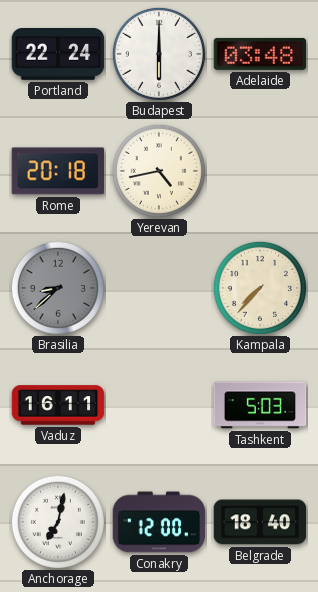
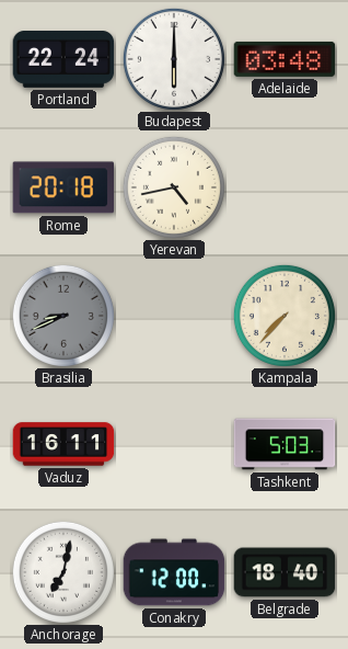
Brasilia: 8:38 -> 8:41 (63, 316)
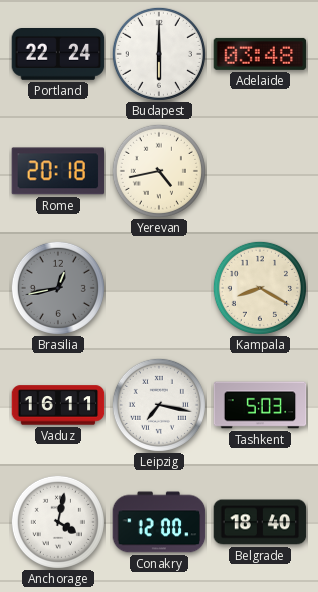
Brasilia: 8:41 -> 12:43 (58, 288)
Kampala: 7:37 -> 8:20 (260, 288)
Leipzig: none -> 7:17 (159, 405)
Anchorage: 7:02 -> 4:02 (58, 522)
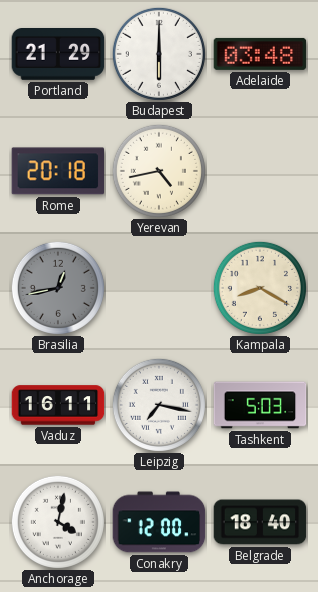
Portland: 22:24 -> 21:29 (58, 55)
